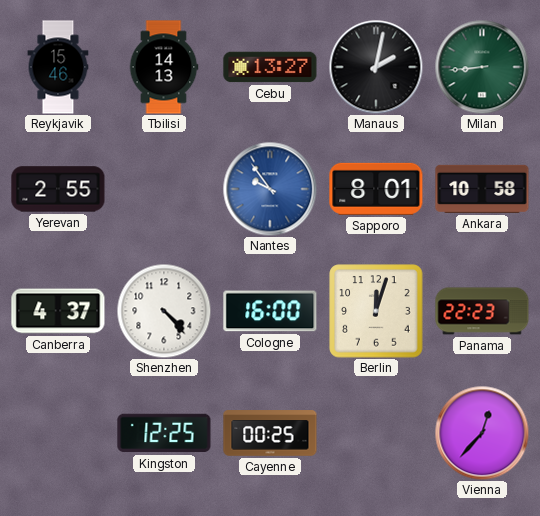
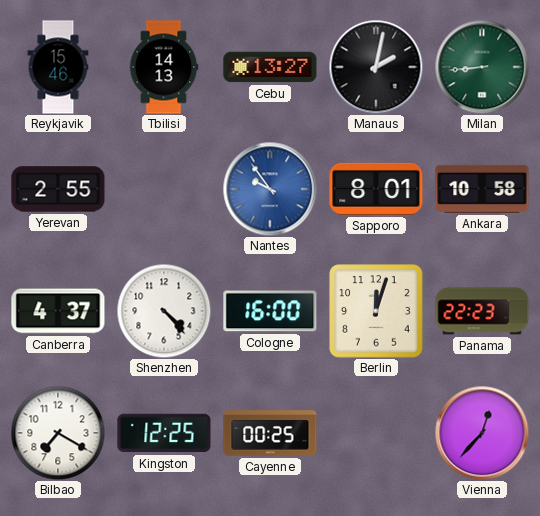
Bilbao: none -> 7:20 (58, 433)
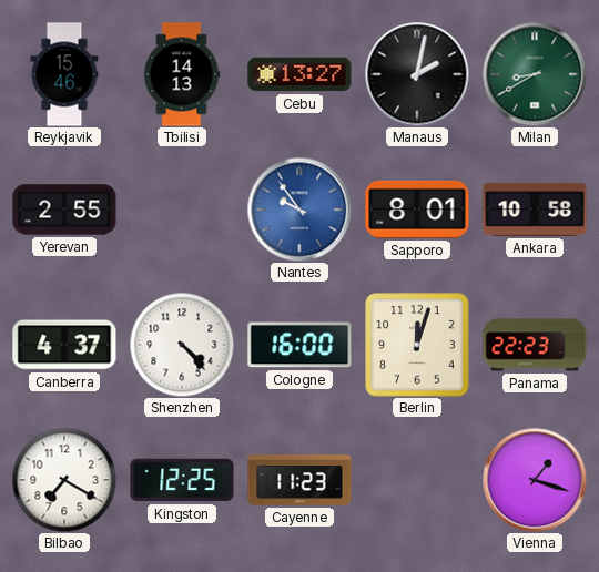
Milan: 8:44 -> 8:40 (535, 74)
Cayenne: 00:25 -> 11:23 (299, 480)
Vienna: 12:37 -> 1:18 (535, 480)
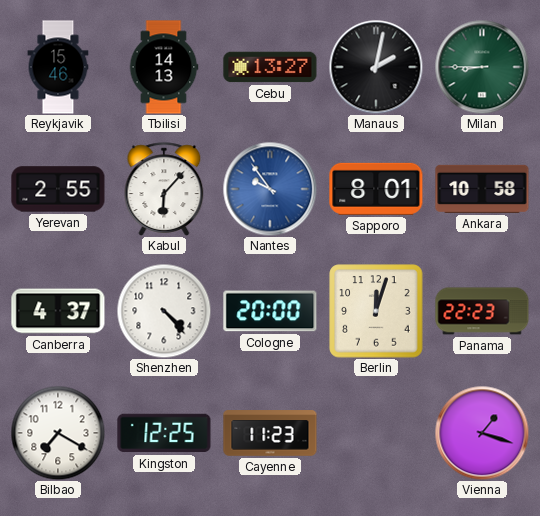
Milan: 8:40 -> 8:45 (482, 67)
Kabul: none -> 6:07 (164, 189)
Cologne: 16:00 -> 20:00 (270, 311)
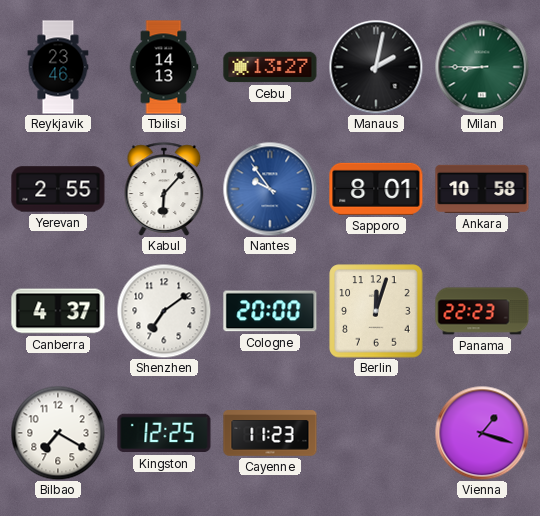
Reykjavik: 15:46 -> 23:46 (58, 67)
Shenzhen: 4:23 -> 7:09 (164, 311)
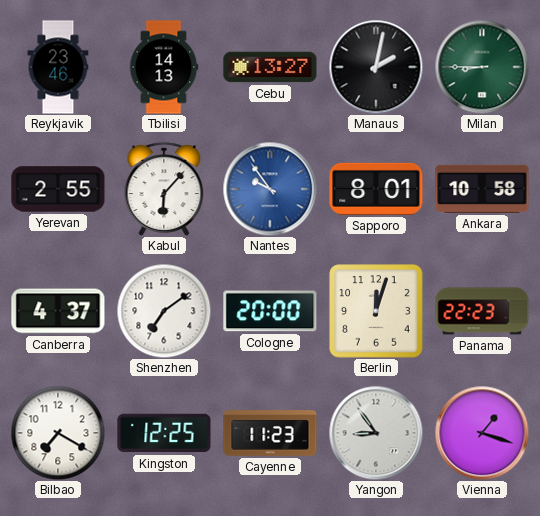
Yangon: none -> 8:54 (376, 433)
